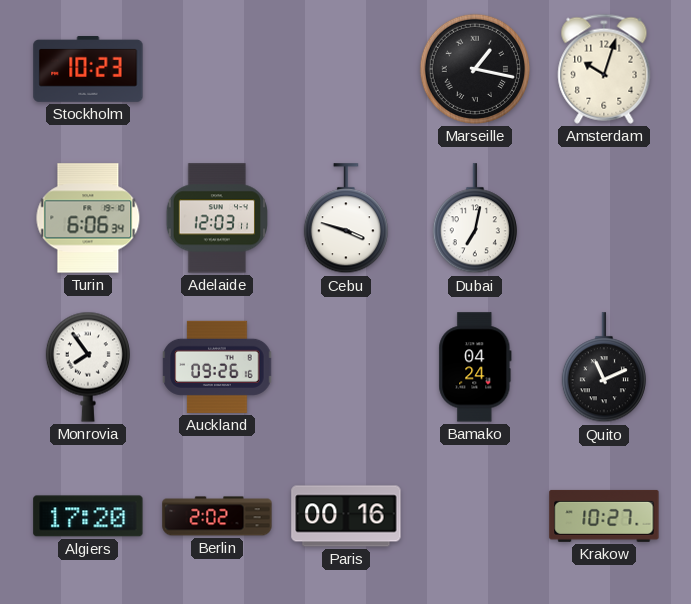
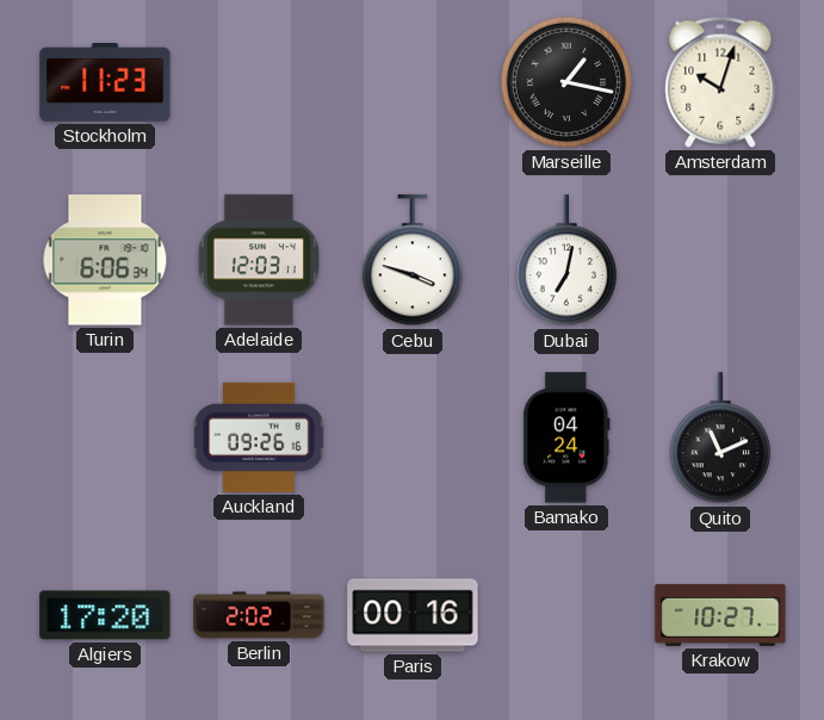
Stockholm: 10:23 -> 11:23 (105, 83)
Monrovia: 7:54 -> none (88, 367)
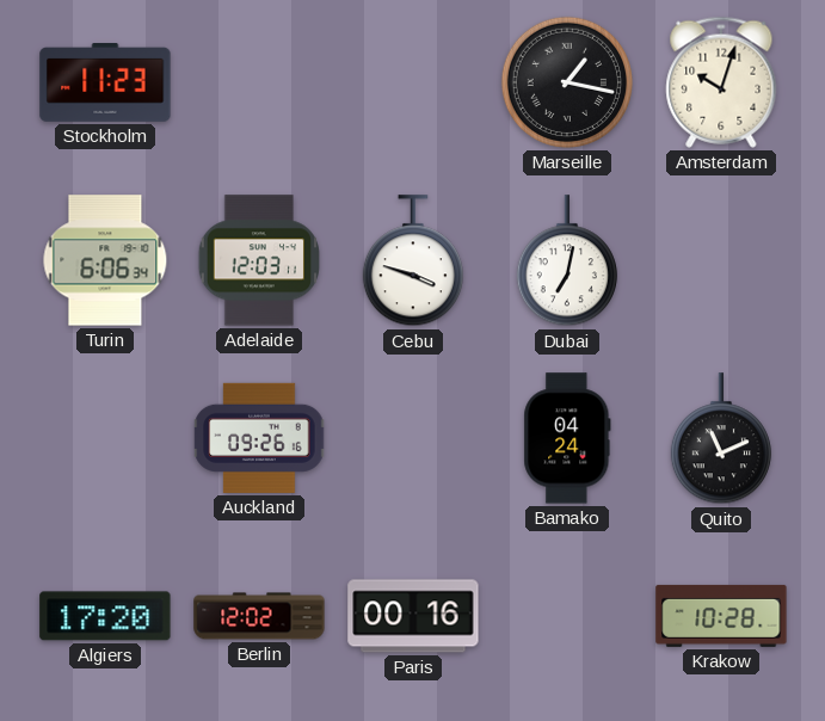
Berlin: 2:02 -> 12:02 (259, 616)
Krakow: 10:27 -> 10:28 (721, 616)
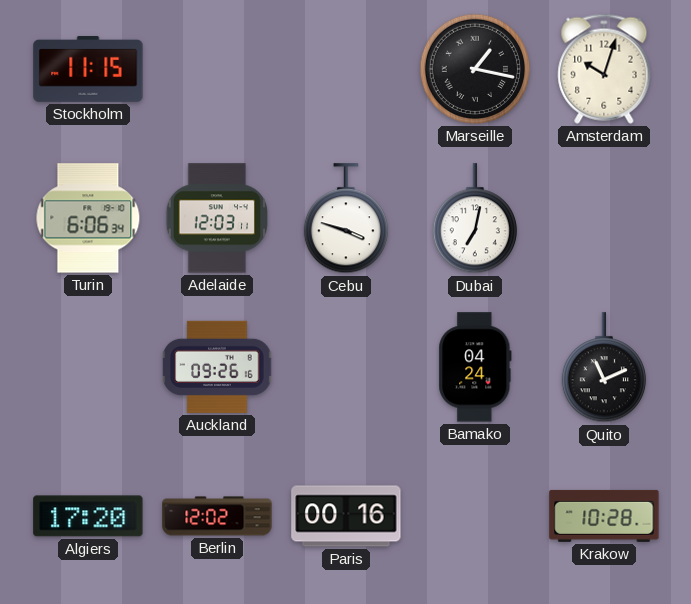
Stockholm: 11:23 -> 11:15 (88, 70)
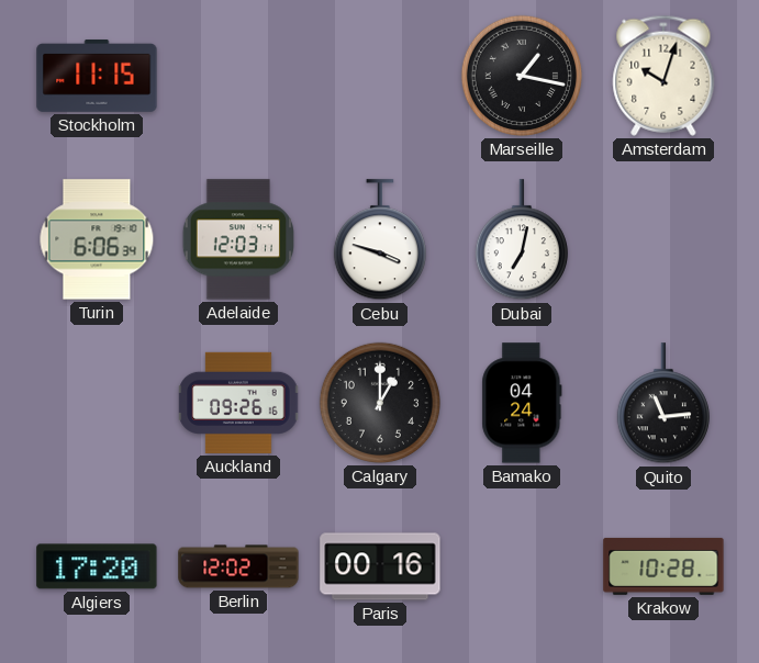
Calgary: none -> 1:00 (380, 403)
Quito: 11:11 -> 11:14 (663, 404)
